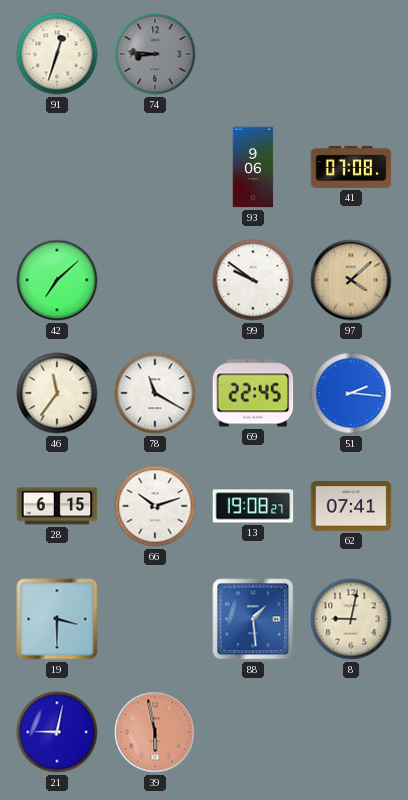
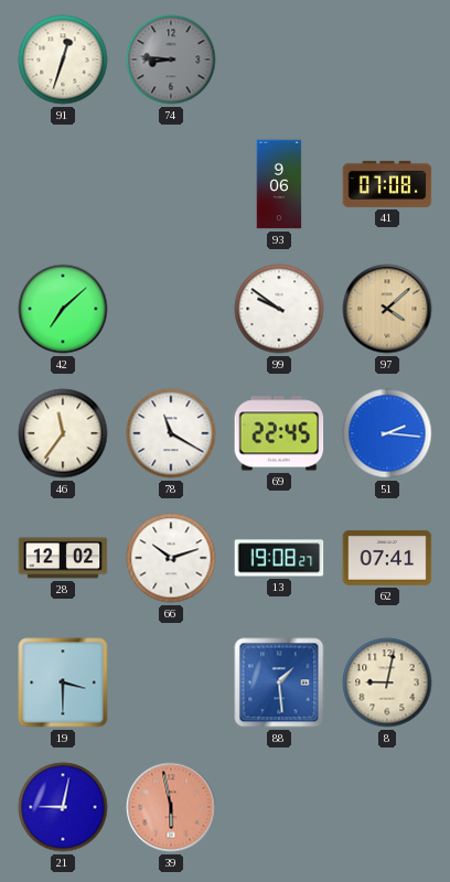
28: 6:15 -> 12:02 (63, 558)
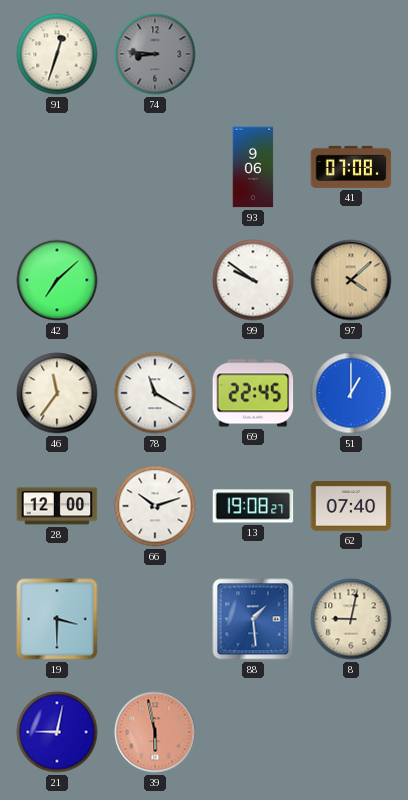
51: 2:16 -> 1:00 (351, 393)
28: 12:02 -> 12:00 (57, 506)
62: 07:41 -> 07:40 (351, 507)
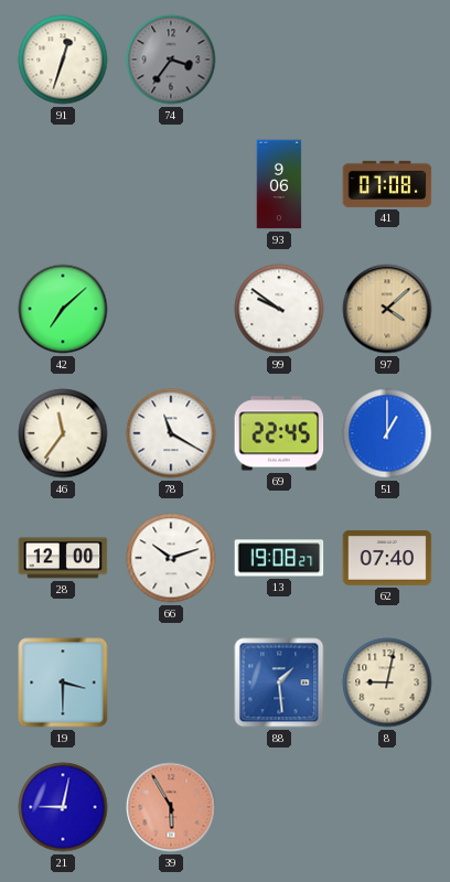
74: 8:46 -> 3:36 (171, 60)
39: 5:58 -> 5:55 (171, 807)
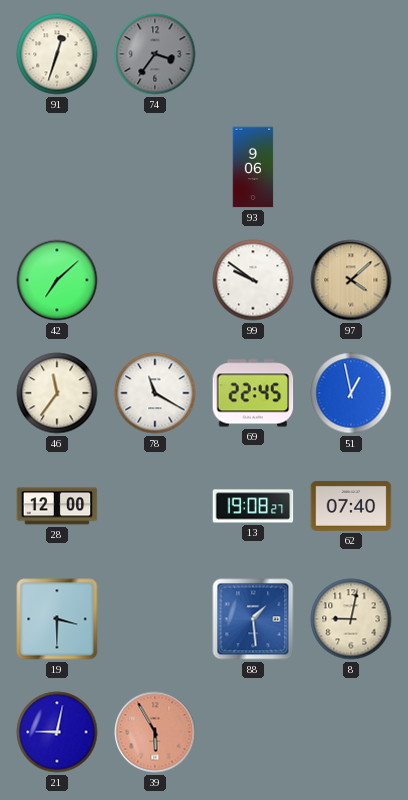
41: 07:08 -> none (387, 184)
51: 1:00 -> 12:58 (351, 393)
66: 10:12 -> none (171, 558)
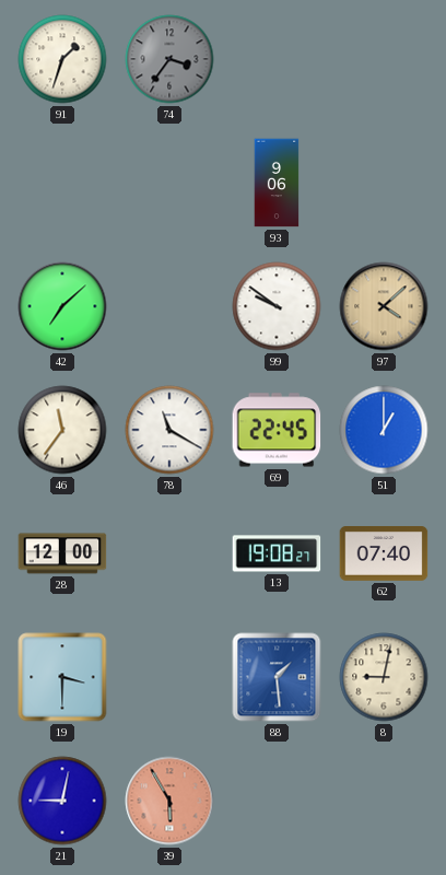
91: 12:33 -> 1:33 (62, 59)
51: 12:58 -> 1:00 (384, 430)
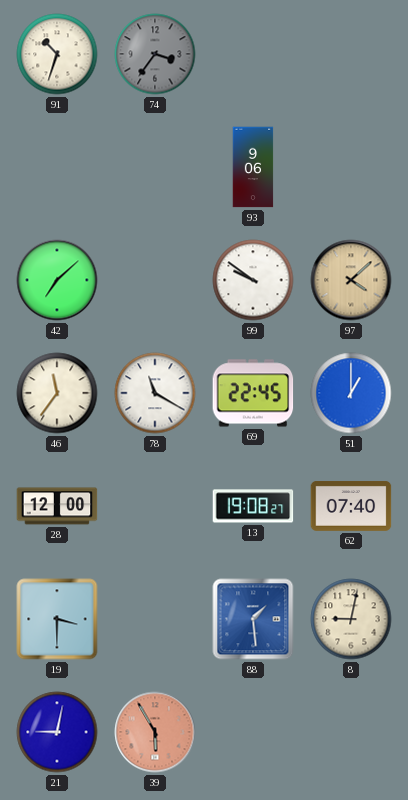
91: 1:33 -> 10:33 (57, 54)
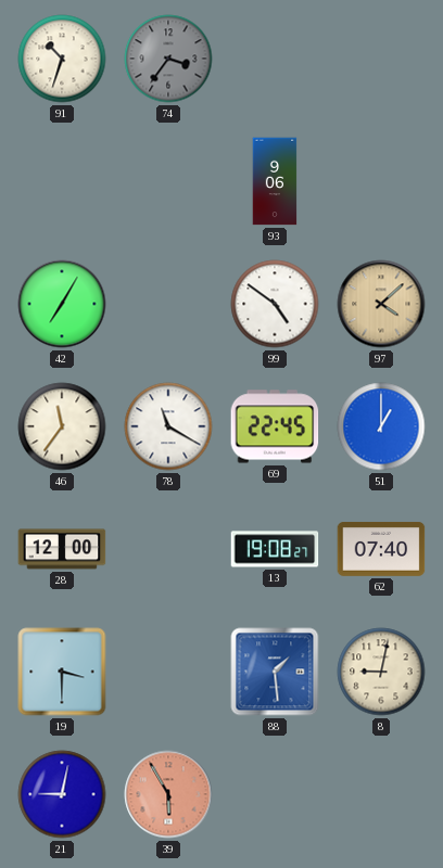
42: 7:08 -> 7:05 (62, 304)
99: 9:51 -> 4:51 (275, 304)
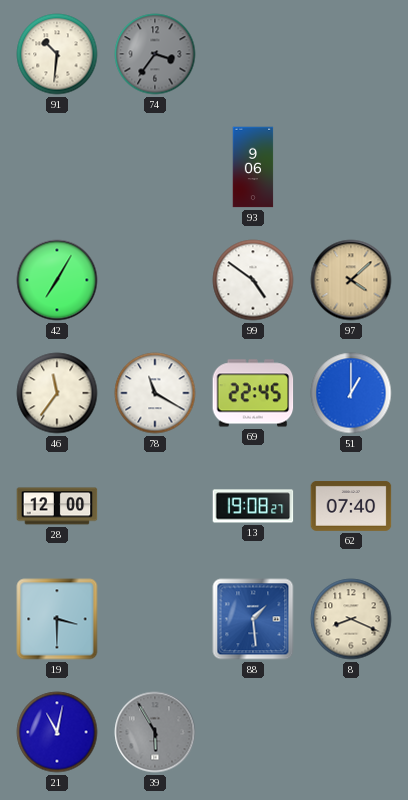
91: 10:33 -> 10:31 (57, 54)
8: 9:02 -> 8:19 (351, 619)
21: 9:02 -> 11:02 (57, 732)
39 dial: salmon -> grey (155, 732)
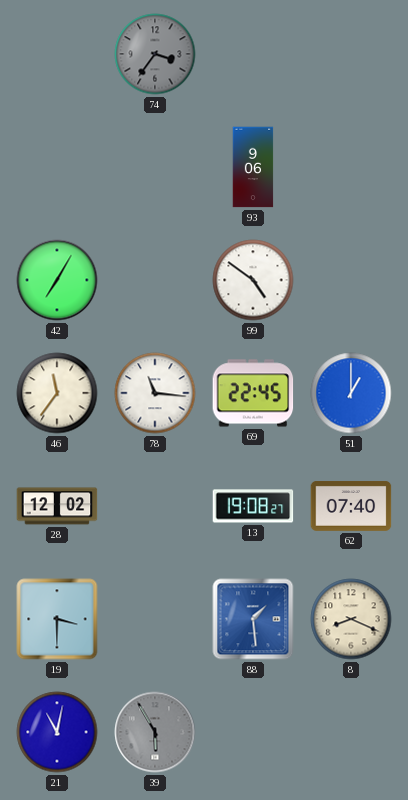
91: 10:31 -> none (57, 54)
97: 4:08 -> none (351, 280)
78: 11:20 -> 11:16 (155, 393)
28: 12:00 -> 12:02 (57, 506)
